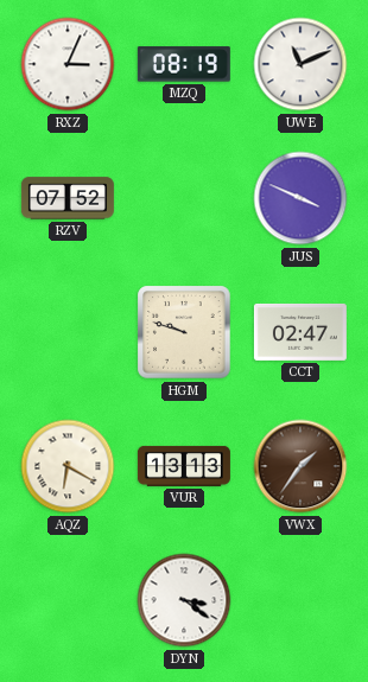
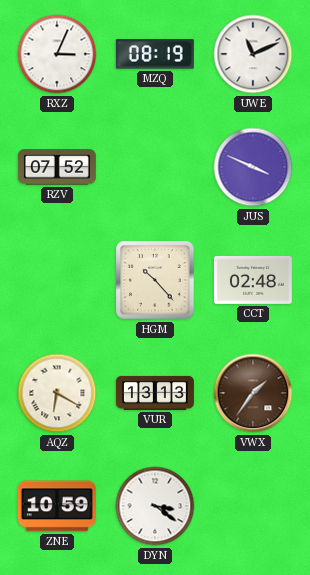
HGM: 9:48 -> 10:23 (155, 280)
CCT: 02:47 -> 02:48 (253, 280)
ZNE: none -> 10:59 (57, 506)
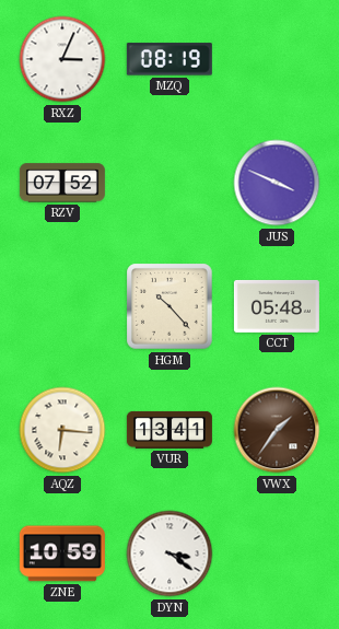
UWE: 11:11 -> none (253, 54)
CCT: 02:48 -> 05:48 (277, 306)
AQZ: 6:20 -> 6:16 (62, 430)
VUR: 13:13 -> 13:41 (169, 430)
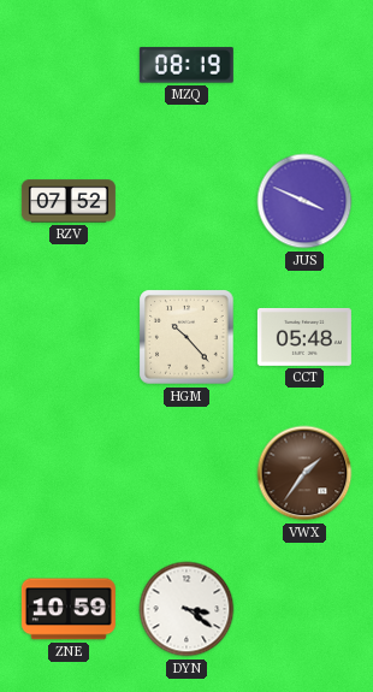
RXZ: 3:04 -> none (62, 59)
AQZ: 6:16 -> none (62, 430)
VUR: 13:41 -> none (169, 430)
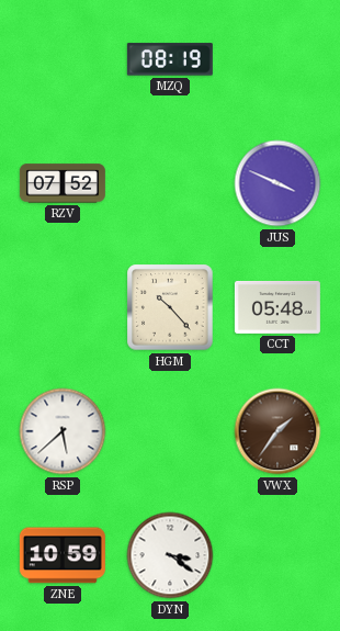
RSP: none -> 5:38 (63, 431)
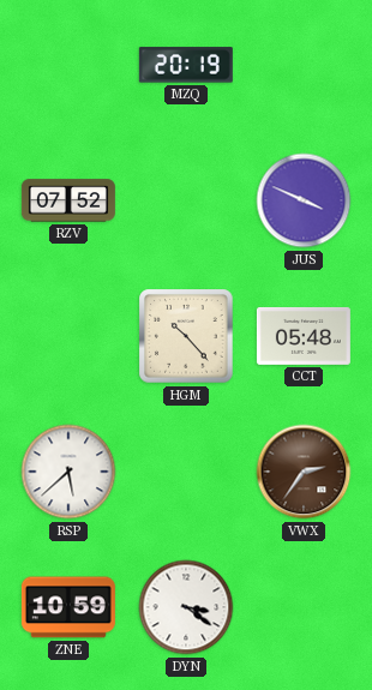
MZQ: 08:19 -> 20:19 (186, 65)
VWX: 1:36 -> 2:36 (304, 472)
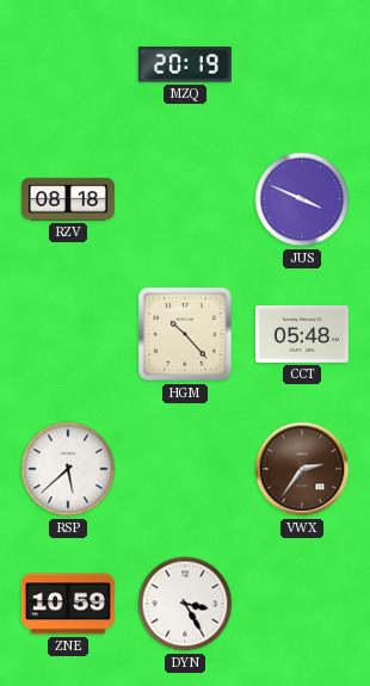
RZV: 07:52 -> 08:18 (68, 199)
DYN: 3:21 -> 3:25 (185, 604)
